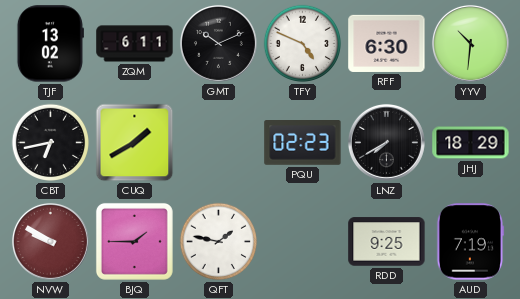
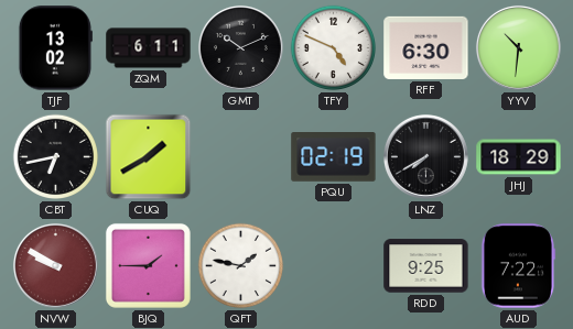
PQU: 02:23 -> 02:19 (334, 157)
AUD: 7:19 -> 7:22 (519, 266)
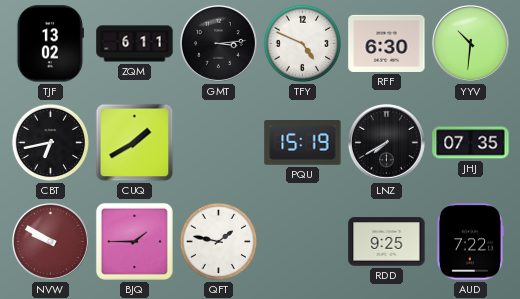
GMT: 10:11 -> 3:14 (218, 43)
PQU: 02:19 -> 15:19 (303, 143)
JHJ: 18:29 -> 07:35 (471, 143)
